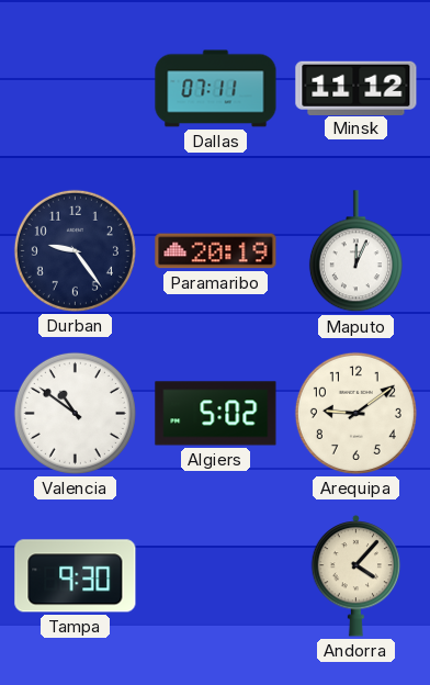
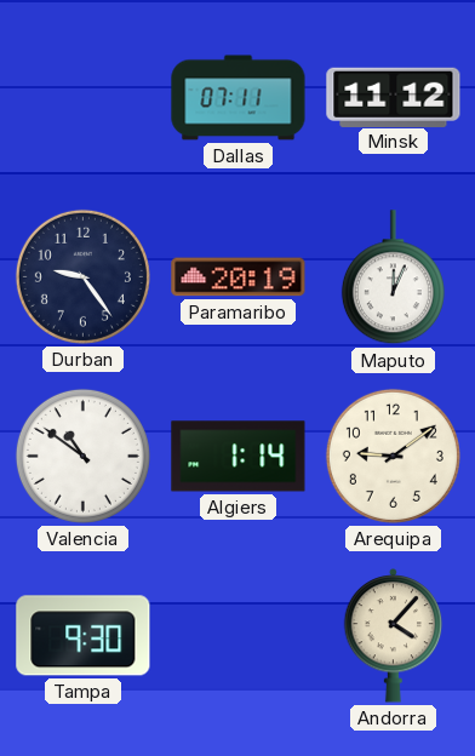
Algiers: 5:02 -> 1:14 (239, 457)
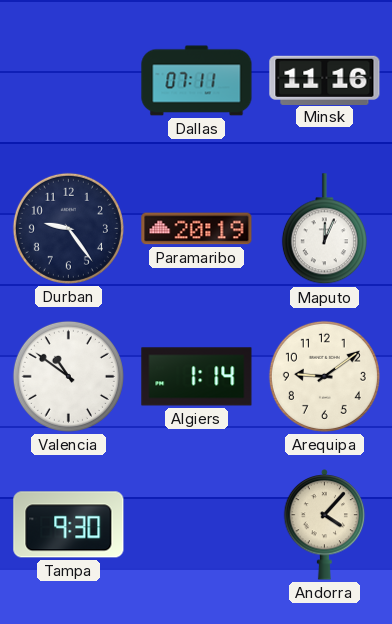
Minsk: 11:12 -> 11:16 (325, 80)
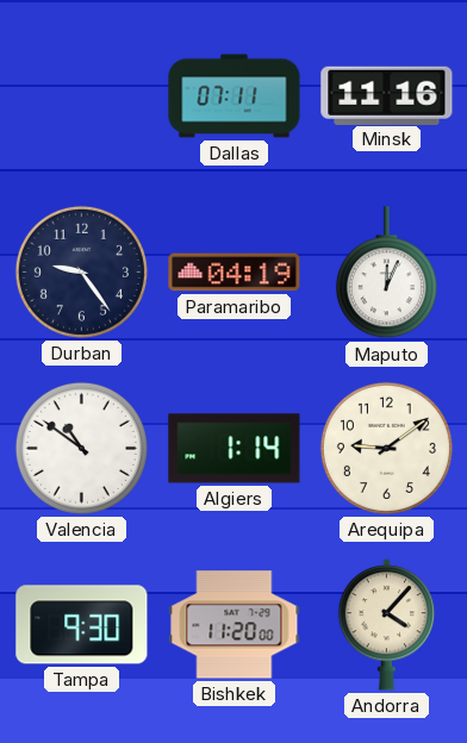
Paramaribo: 20:19 -> 04:19 (235, 273)
Bishkek: none -> 11:20 (235, 625)
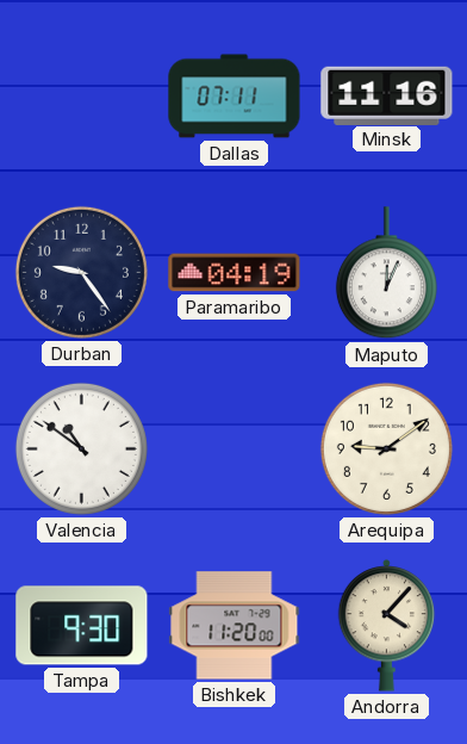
Algiers: 1:14 -> none (235, 449)
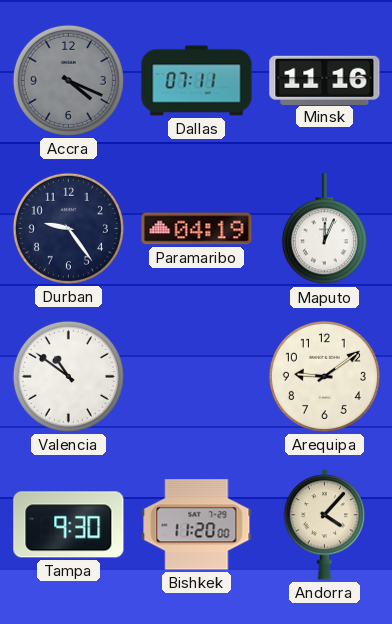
Accra: none -> 4:19 (68, 80)
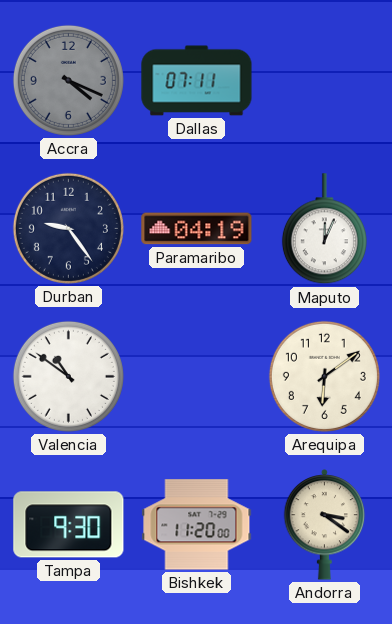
Minsk: 11:16 -> none (325, 80)
Arequipa: 9:09 -> 6:09 (324, 376)
Andorra: 4:07 -> 3:21 (325, 525)
